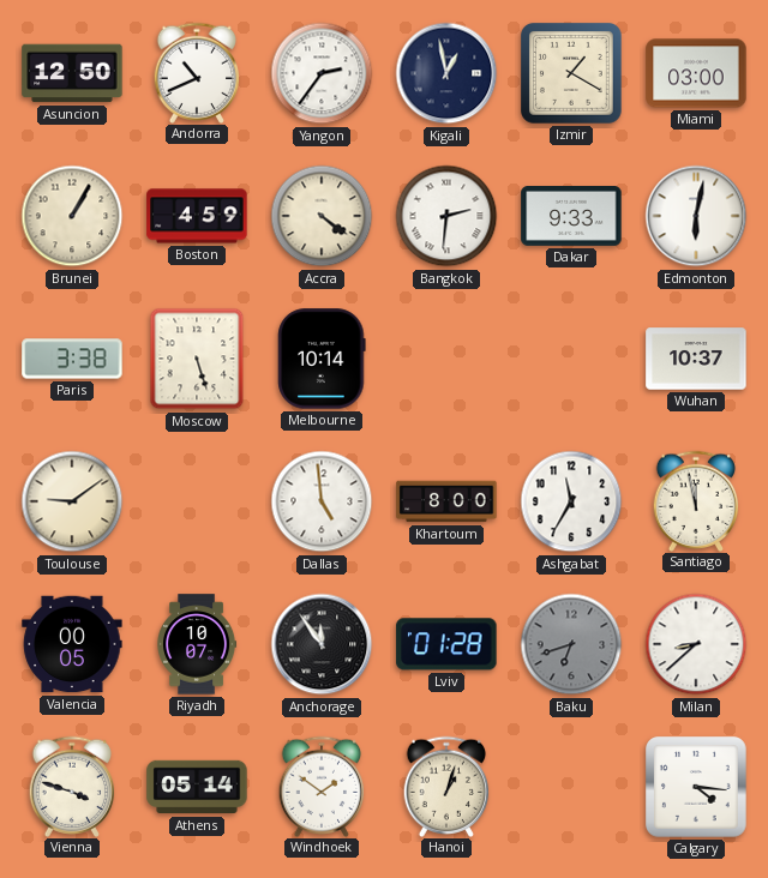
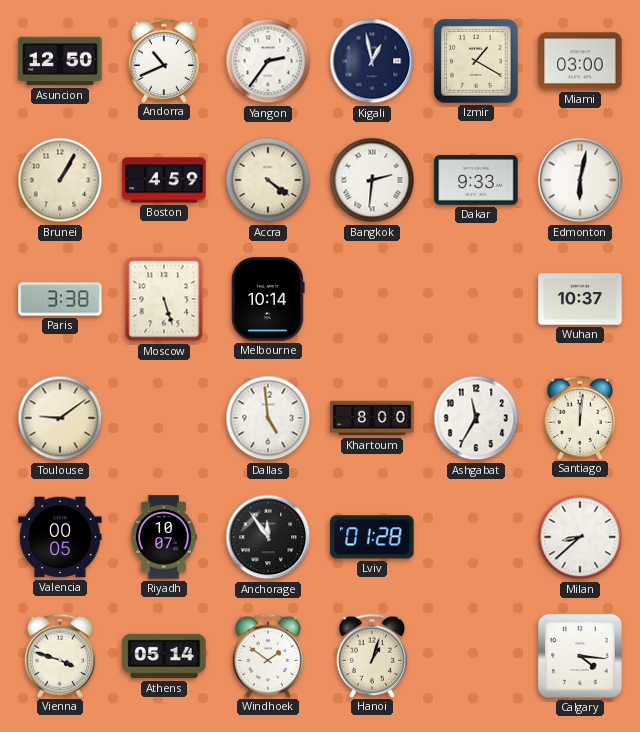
Santiago: 11:58 -> 12:01 (580, 417)
Baku: 6:42 -> none (571, 644)
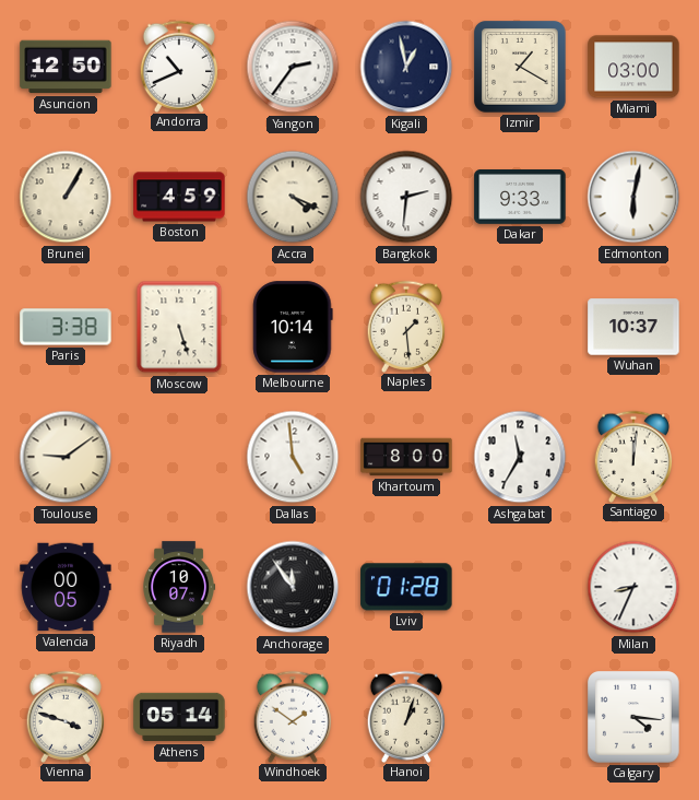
Accra: 4:21 -> 4:19 (293, 197)
Naples: none -> 1:29 (406, 326)
Milan: 8:38 -> 8:34 (633, 587)
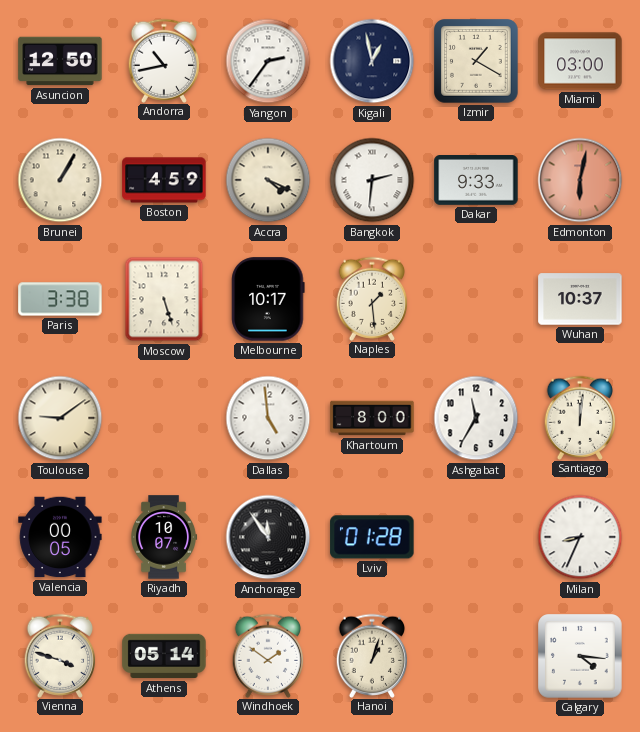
Andorra: 10:41 -> 10:43 (164, 60)
Edmonton dial: white -> salmon (580, 180)
Melbourne: 10:14 -> 10:17 (268, 299)
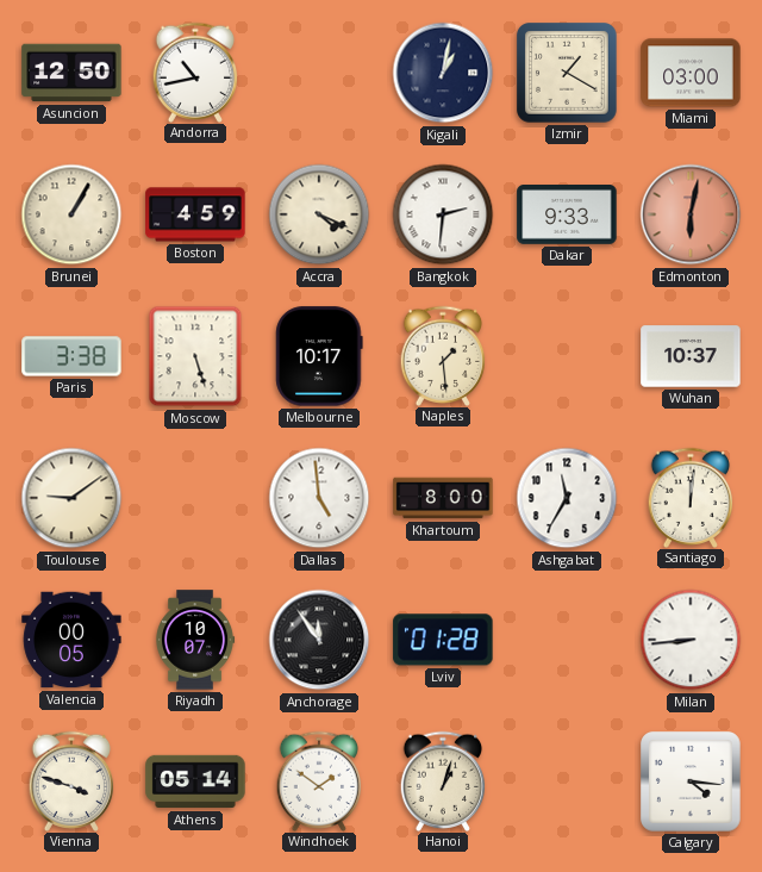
Yangon: 2:36 -> none (268, 61)
Kigali: 12:58 -> 1:02 (443, 73)
Milan: 8:34 -> 8:44 (691, 640)
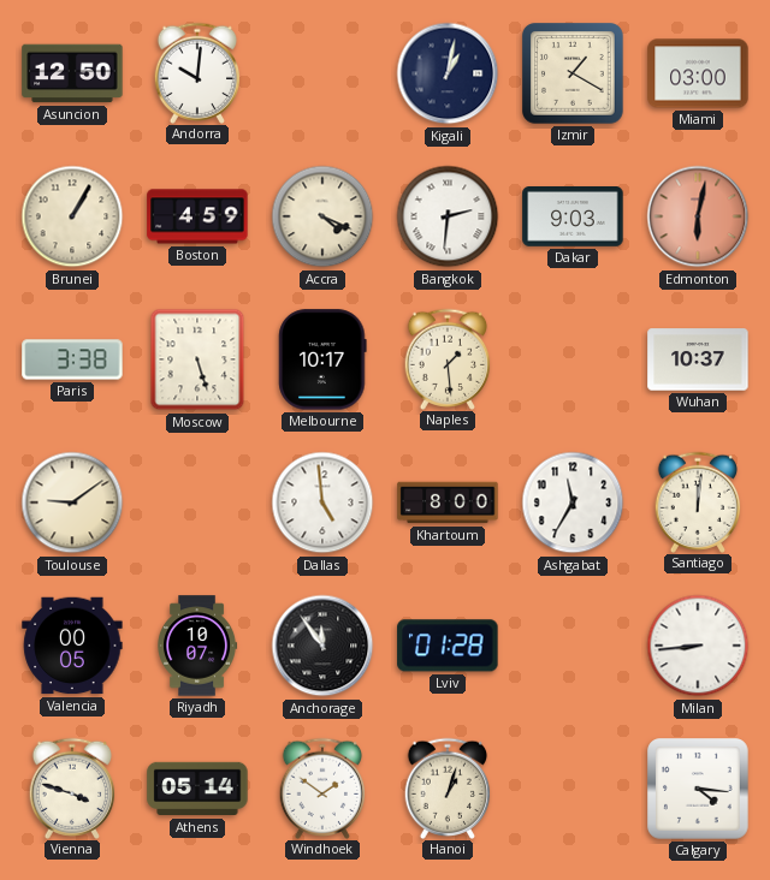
Andorra: 10:43 -> 10:01 (197, 72)
Dakar: 9:33 -> 9:03 (573, 218)
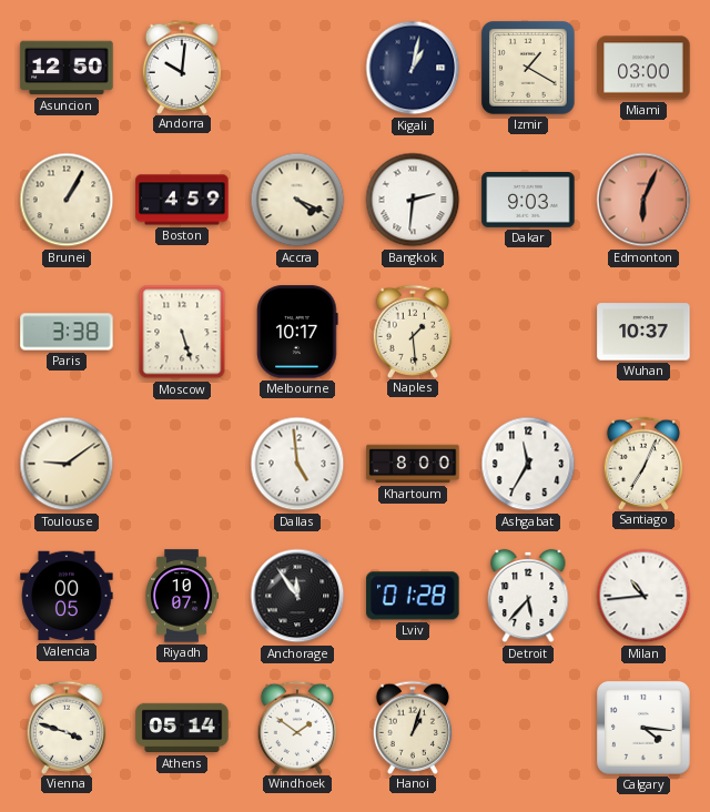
Edmonton: 6:02 -> 6:04 (643, 200)
Santiago: 12:01 -> 7:04 (643, 463)
Detroit: none -> 5:37 (528, 596)
Milan: 8:44 -> 10:44 (643, 596)
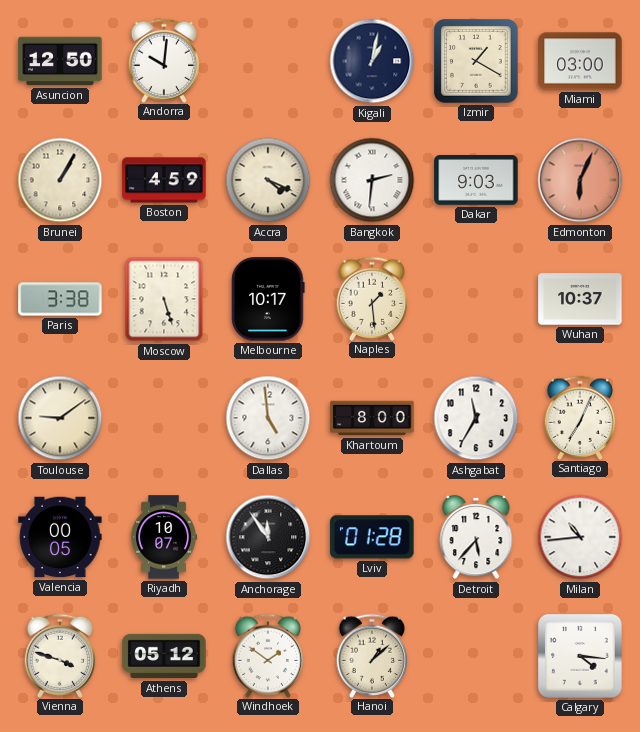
Athens: 05:14 -> 05:12 (164, 656)
Hanoi: 1:03 -> 1:08 (372, 655)
